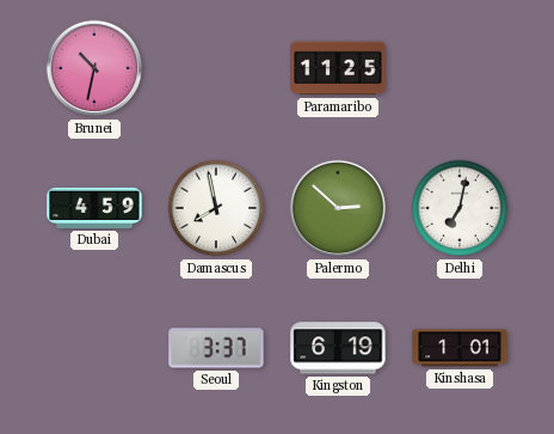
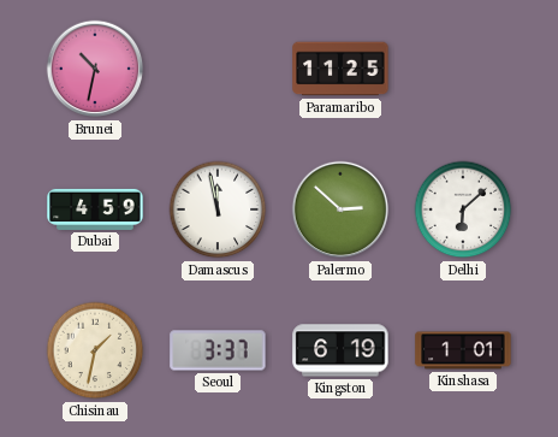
Damascus: 7:58 -> 11:58 (218, 209)
Delhi: 7:02 -> 6:08 (463, 209)
Chisinau: none -> 1:32 (95, 350)
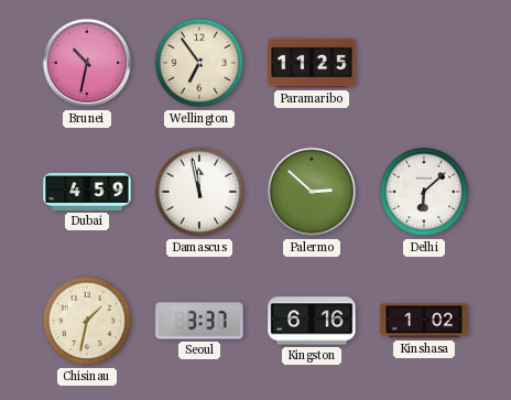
Wellington: none -> 6:54 (199, 63)
Kingston: 6:19 -> 6:16 (312, 321)
Kinshasa: 1:01 -> 1:02 (424, 321)
